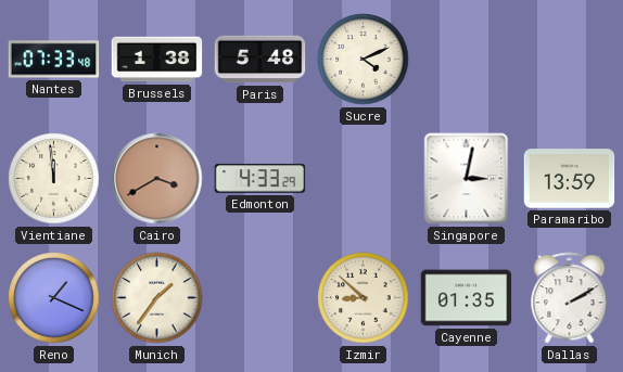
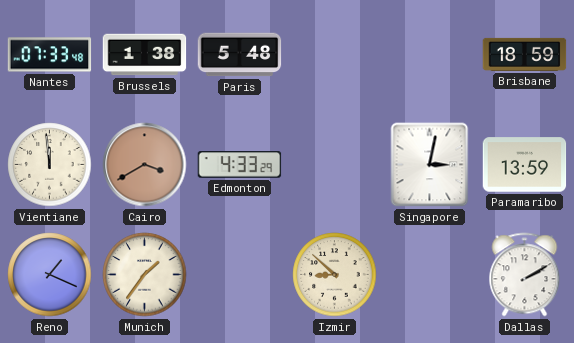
Sucre: 4:11 -> none (364, 60)
Brisbane: none -> 18:59 (525, 54)
Cayenne: 01:35 -> none (467, 298)
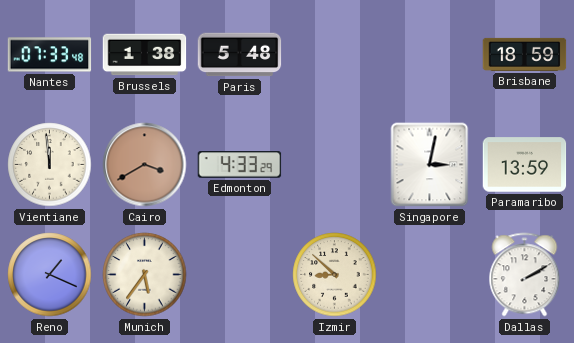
Munich: 1:36 -> 5:36 (145, 275)
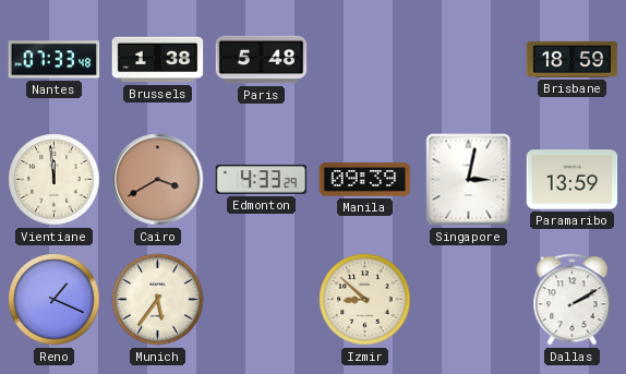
Manila: none -> 09:39 (365, 180)
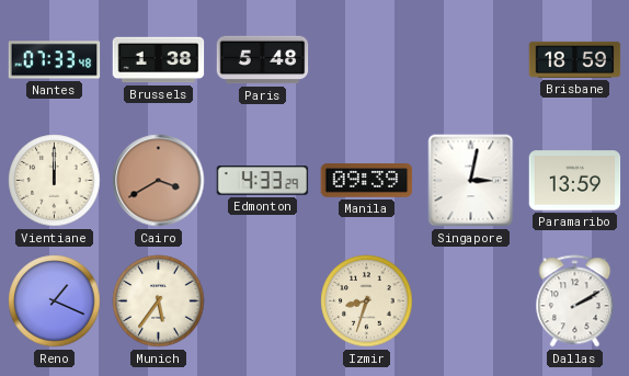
Vientiane: 11:59 -> 12:00 (55, 181)
Izmir: 8:52 -> 8:33 (367, 301)
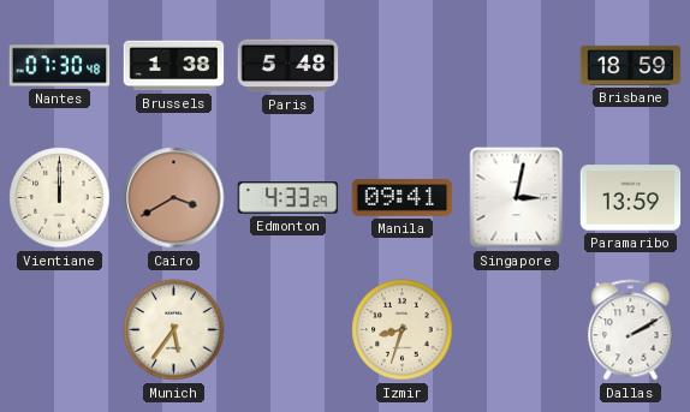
Nantes: 07:33 -> 07:30 (60, 66)
Manila: 09:39 -> 09:41 (403, 198)
Reno: 1:19 -> none (55, 301)
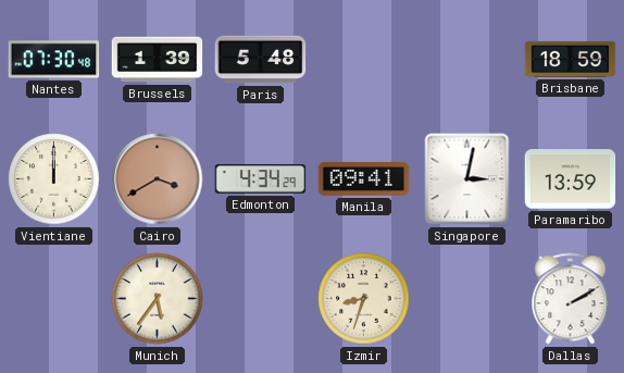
Brussels: 1:38 -> 1:39 (158, 60)
Edmonton: 4:33 -> 4:34 (261, 179)
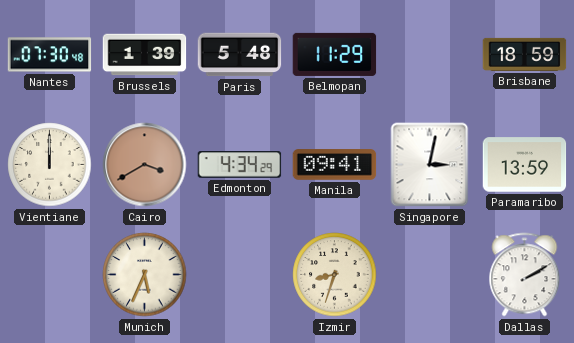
Belmopan: none -> 11:29 (335, 54)
Munich: 5:36 -> 5:34 (145, 275)
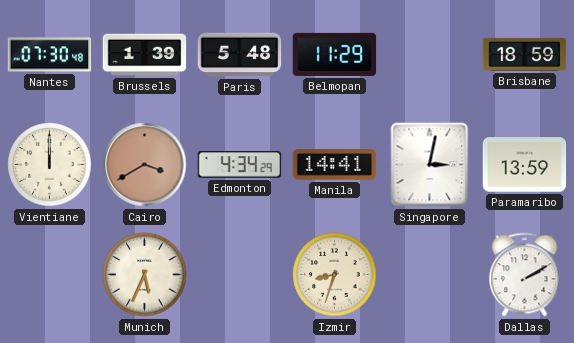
Manila: 09:41 -> 14:41 (335, 165)
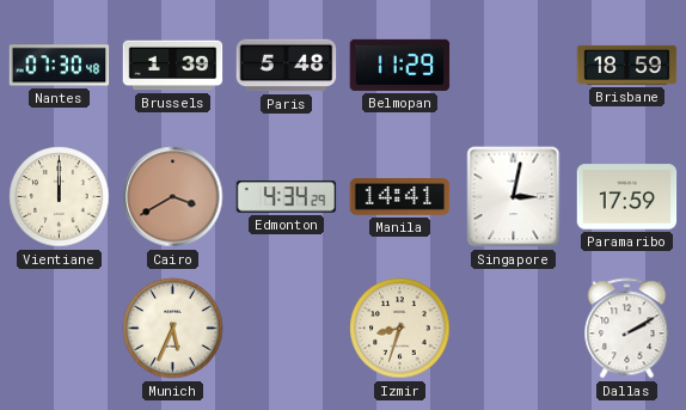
Paramaribo: 13:59 -> 17:59 (627, 197)
